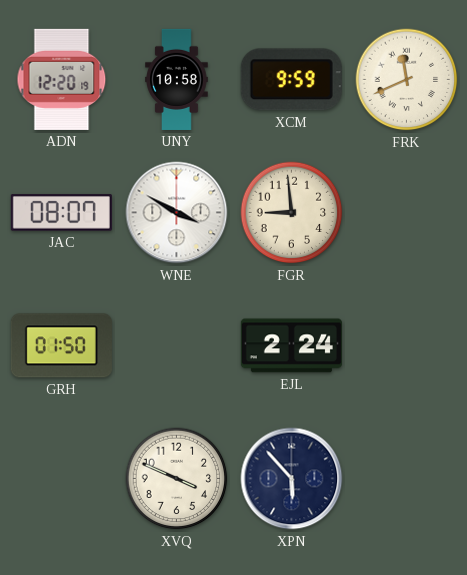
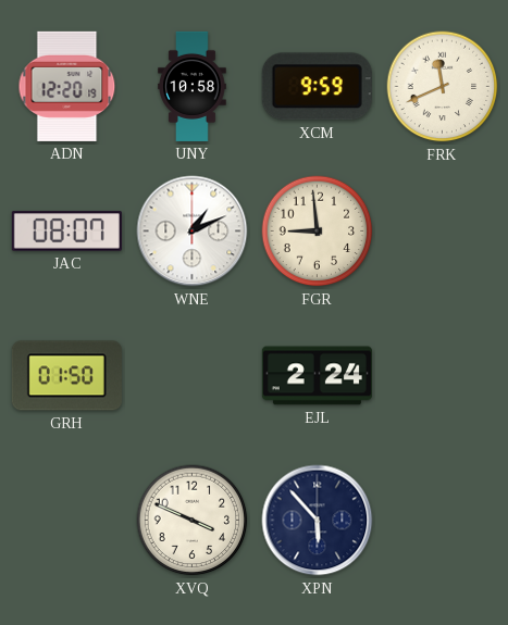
WNE: 3:50 -> 1:11 (193, 232)
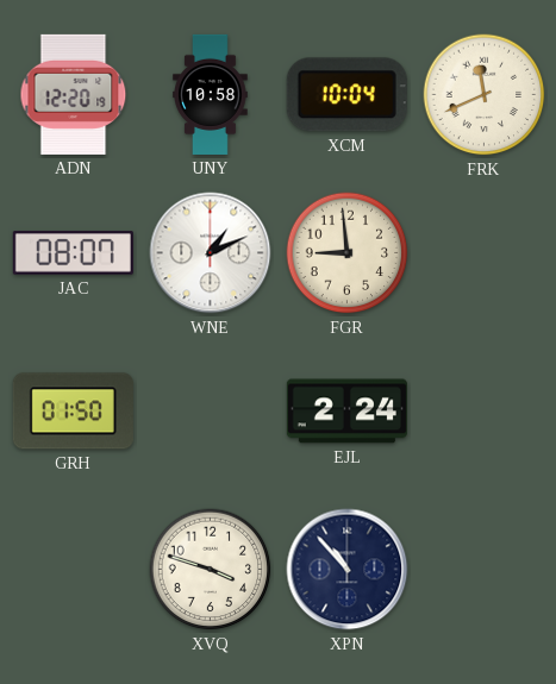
XCM: 9:59 -> 10:04 (346, 95)
XVQ: 3:49 -> 3:48 (211, 570)
XPN: 5:53 -> 10:53 (348, 570)
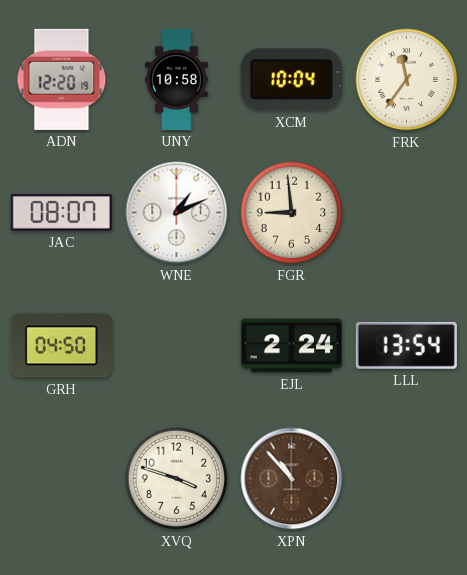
FRK: 11:41 -> 11:36 (407, 80)
GRH: 01:50 -> 04:50 (61, 346)
LLL: none -> 13:54 (406, 345)
XPN dial: navy -> brown (292, 479)
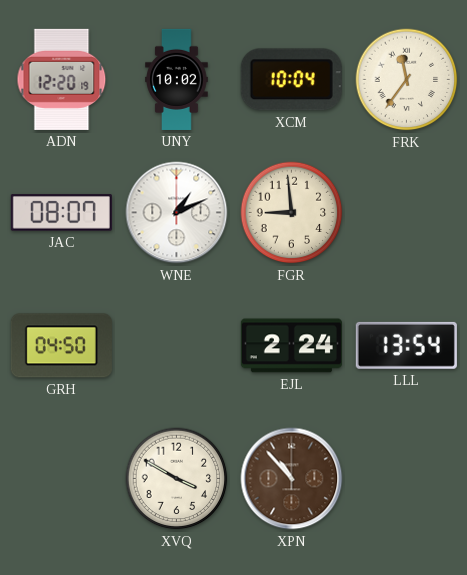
UNY: 10:58 -> 10:02 (177, 79)
XVQ: 3:48 -> 3:50 (177, 479)
